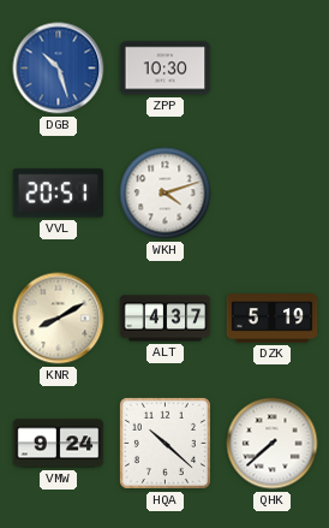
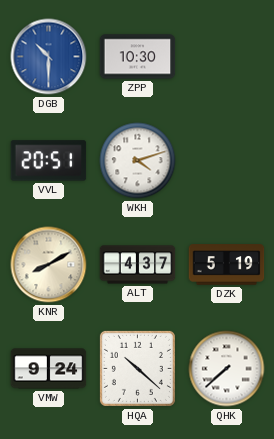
DGB: 10:27 -> 10:30 (49, 57)
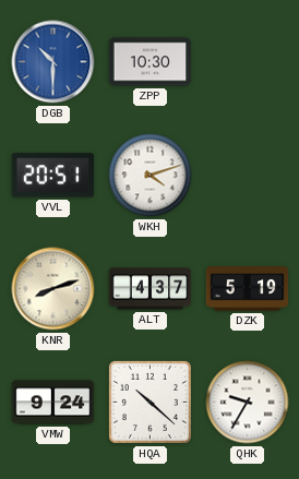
KNR: 8:10 -> 8:12 (53, 289)
QHK: 7:38 -> 9:35 (248, 403)
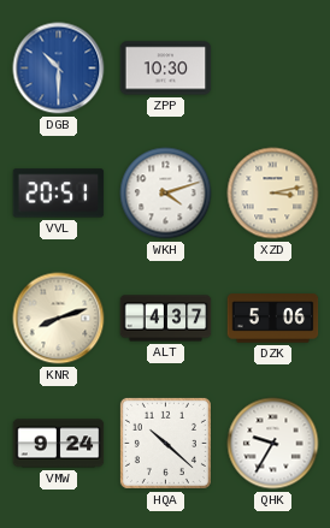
XZD: none -> 3:13 (273, 194)
DZK: 5:19 -> 5:06 (273, 319)
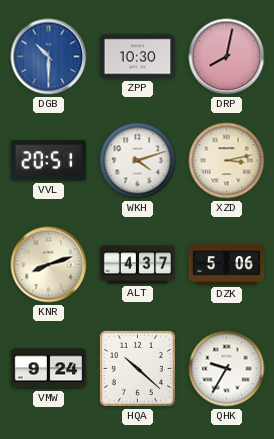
DRP: none -> 8:02 (227, 57)
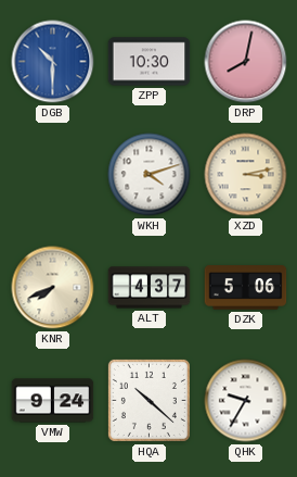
VVL: 20:51 -> none (49, 161)
KNR: 8:12 -> 7:41 (53, 288)
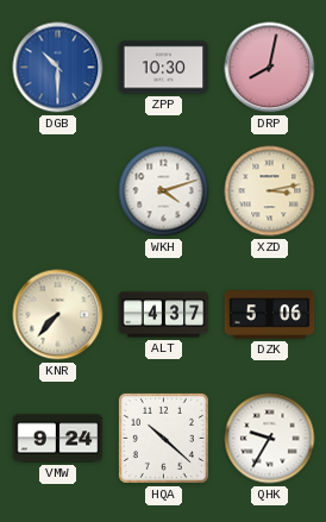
KNR: 7:41 -> 7:37 (58, 315)
